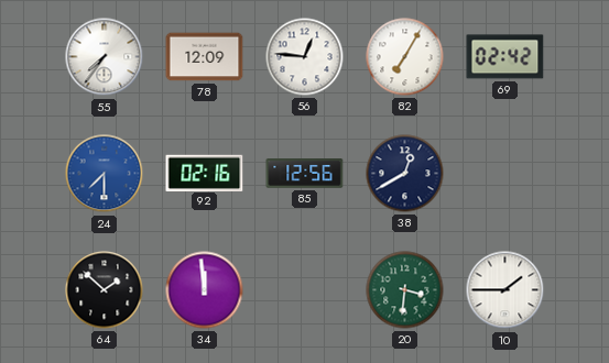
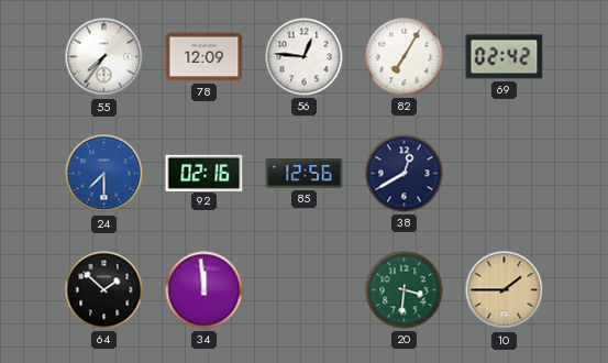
10 dial: white -> champagne (505, 290)
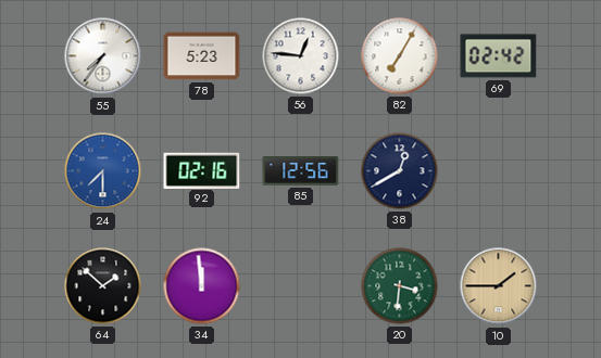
78: 12:09 -> 5:23 (202, 56)
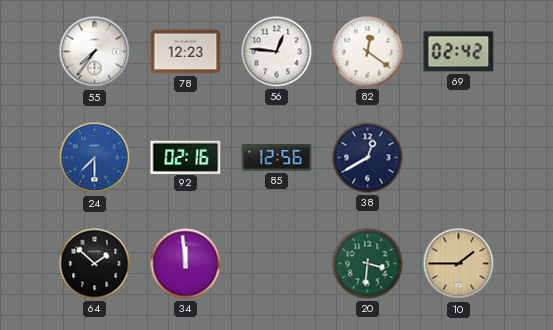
78: 5:23 -> 12:23 (186, 52)
82: 7:05 -> 12:21 (368, 52)
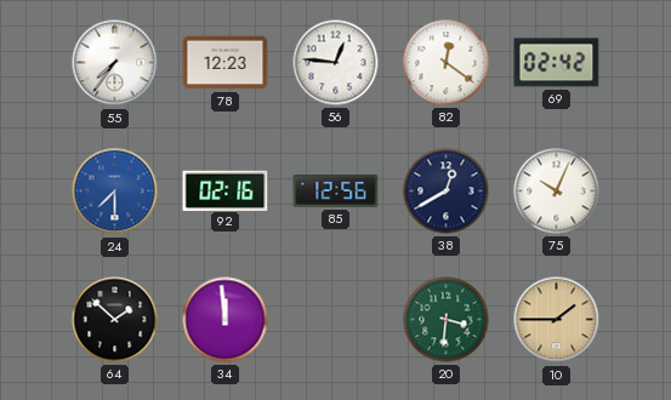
75: none -> 10:04 (557, 192)
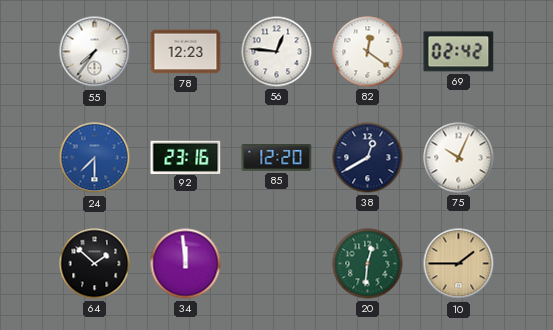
92: 02:16 -> 23:16 (186, 157)
85: 12:56 -> 12:20 (277, 158)
20: 3:31 -> 12:31 (368, 264)
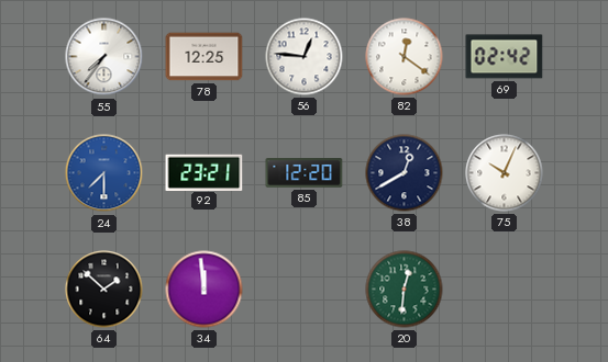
78: 12:23 -> 12:25 (204, 57)
92: 23:16 -> 23:21 (204, 172)
10: 1:45 -> none (459, 264)
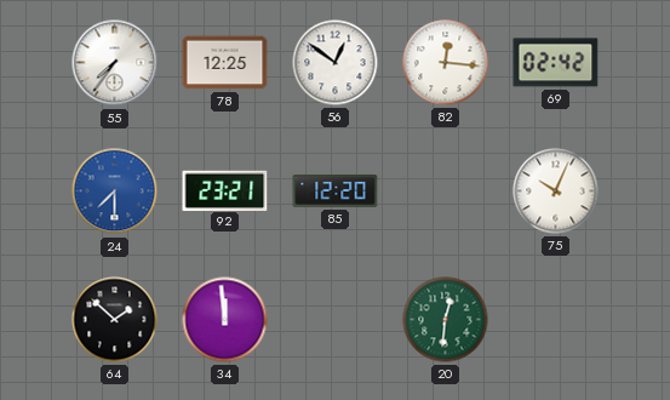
56: 12:46 -> 12:51 (336, 63)
82: 12:21 -> 12:16 (446, 63)
38: 12:40 -> none (405, 173)
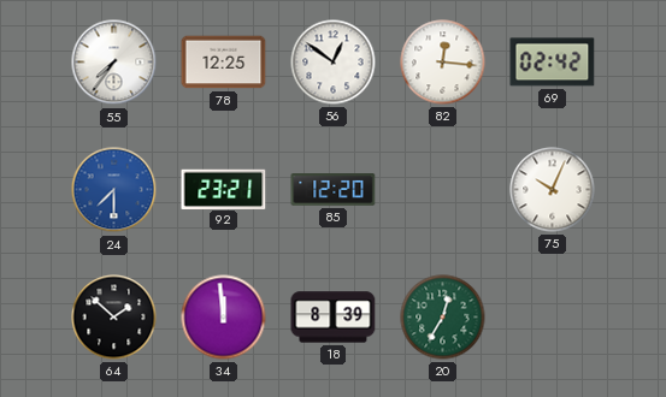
18: none -> 8:39 (334, 318)
20: 12:31 -> 12:35 (443, 318)
